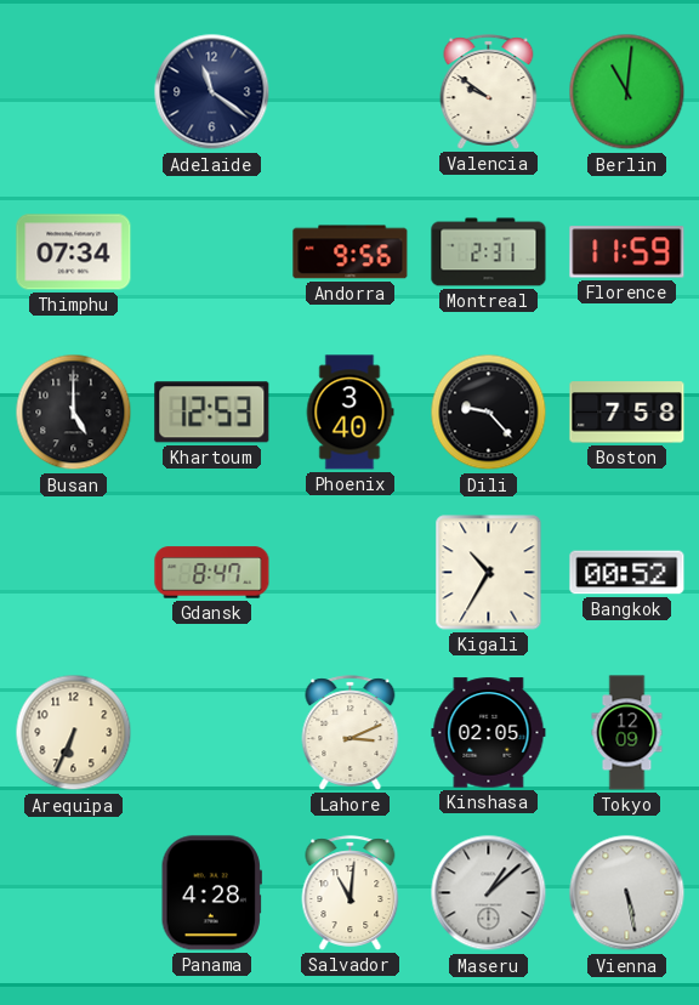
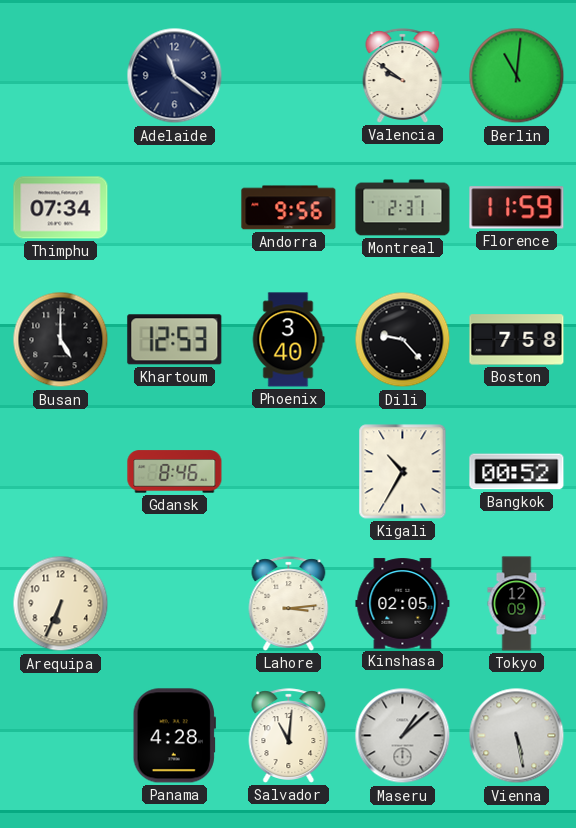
Gdansk: 8:47 -> 8:46 (175, 472)
Lahore: 3:11 -> 3:14 (289, 604)
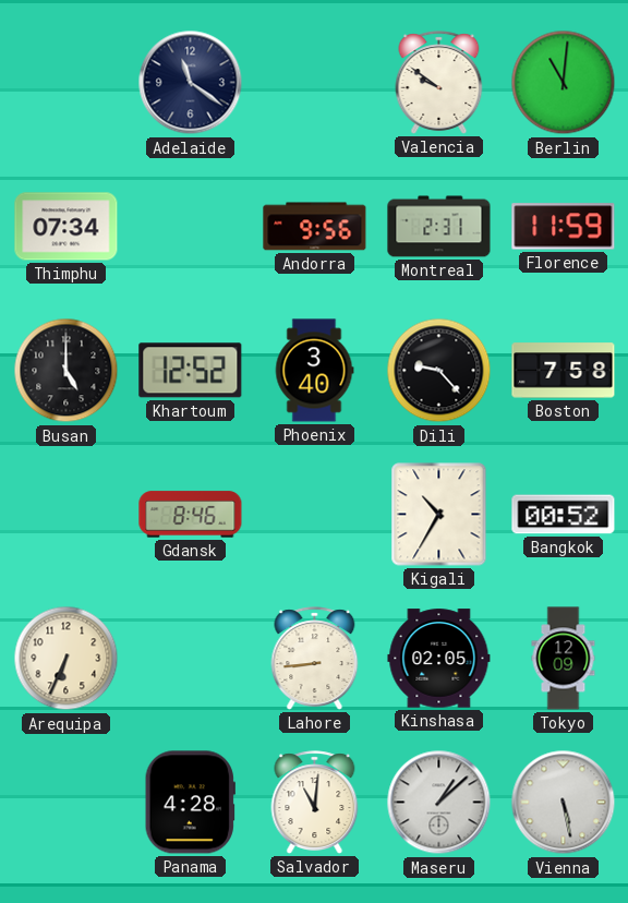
Khartoum: 12:53 -> 12:52 (191, 371)
Lahore: 3:14 -> 8:44 (315, 659)
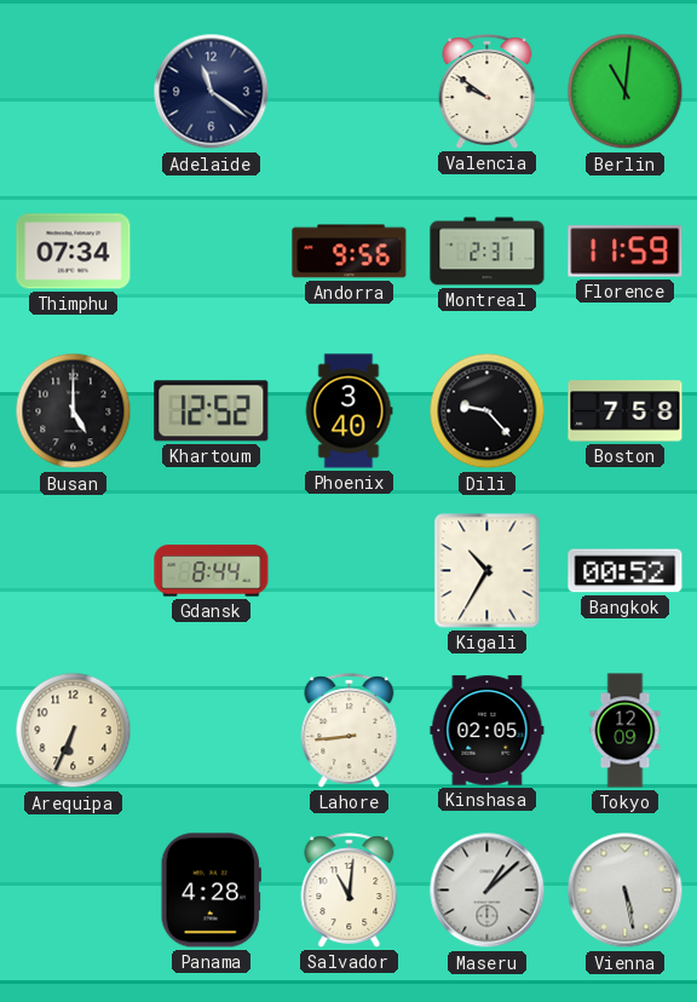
Gdansk: 8:46 -> 8:44 (212, 571)
